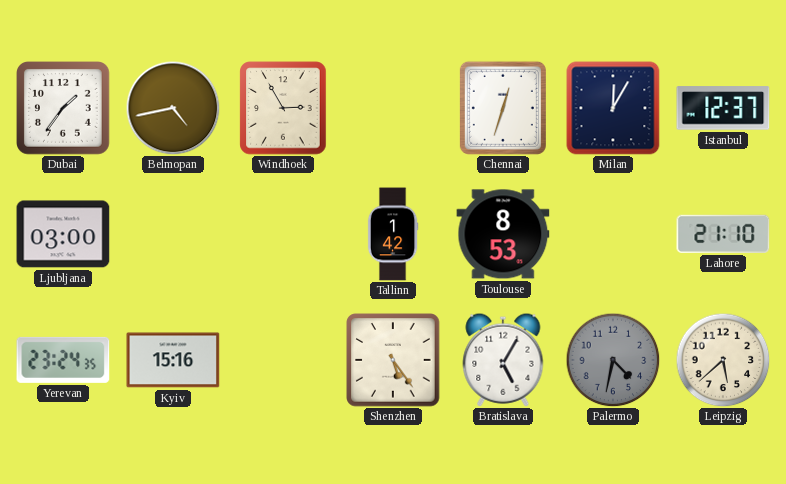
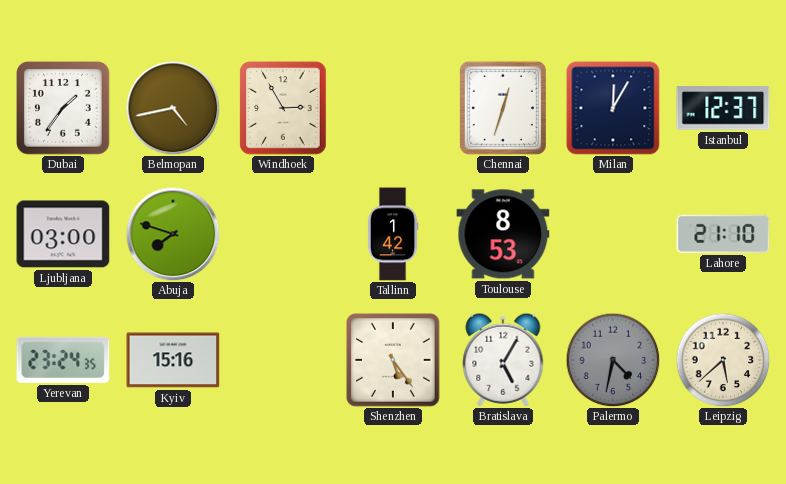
Abuja: none -> 7:48 (173, 234)
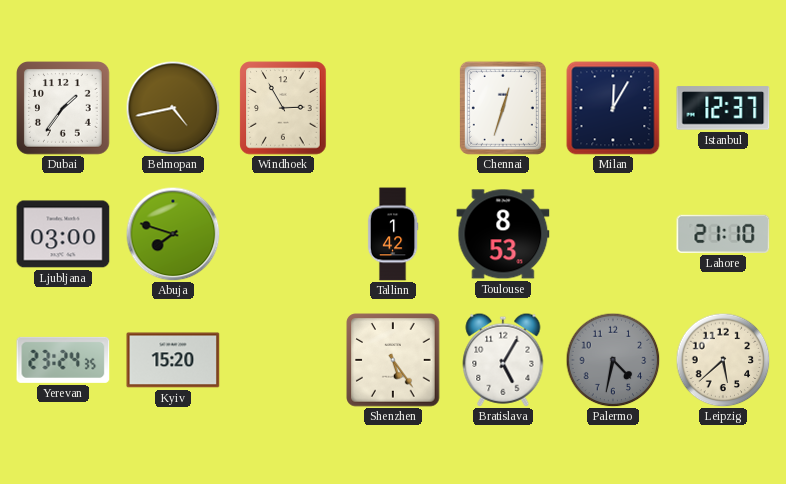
Kyiv: 15:16 -> 15:20 (173, 360)
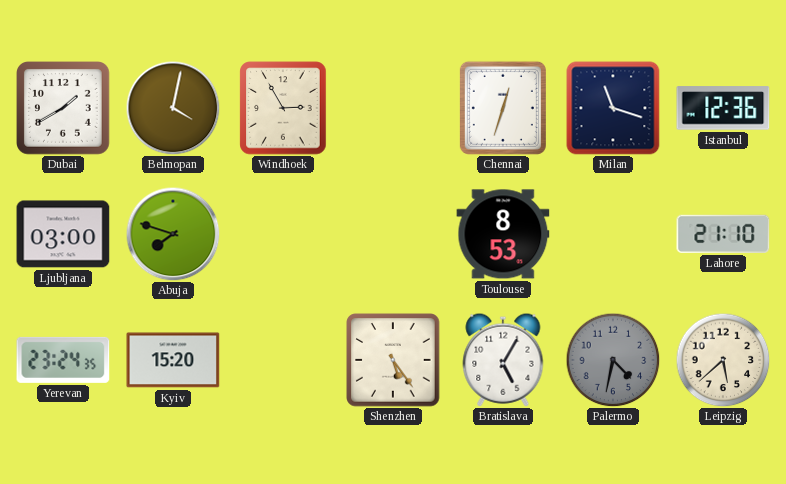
Dubai: 1:36 -> 1:40 (64, 109)
Belmopan: 4:43 -> 4:02 (173, 108)
Milan: 12:05 -> 11:18 (613, 108)
Istanbul: 12:37 -> 12:36 (723, 108)
Tallinn: 1:42 -> none (393, 234)
